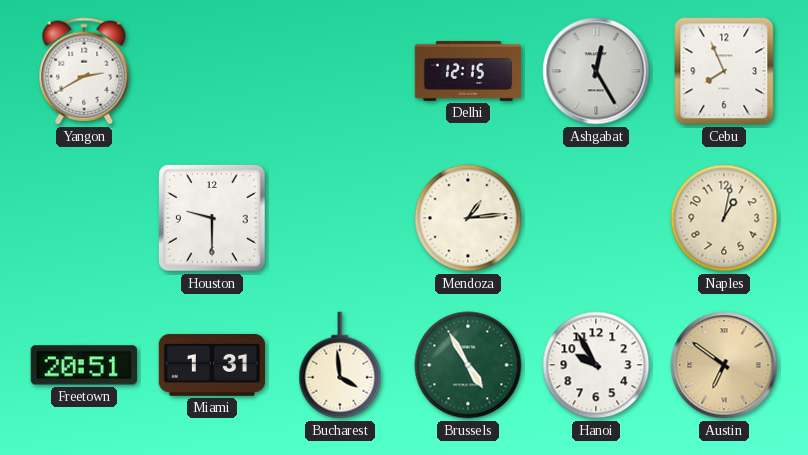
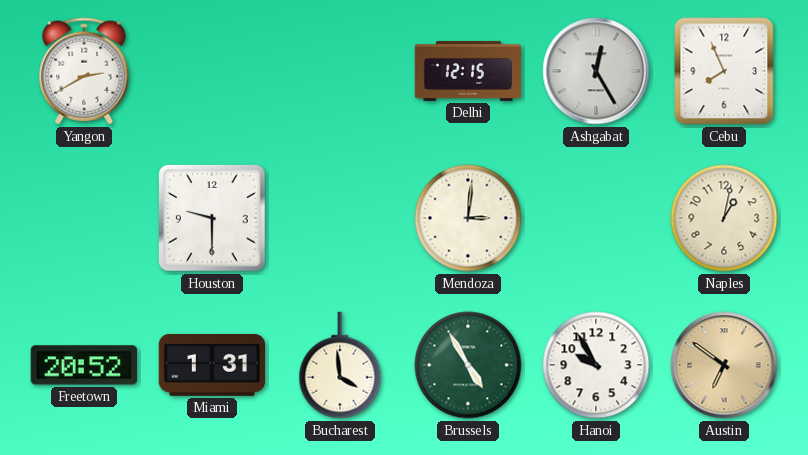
Mendoza: 1:14 -> 3:01 (468, 218)
Freetown: 20:51 -> 20:52 (83, 365)
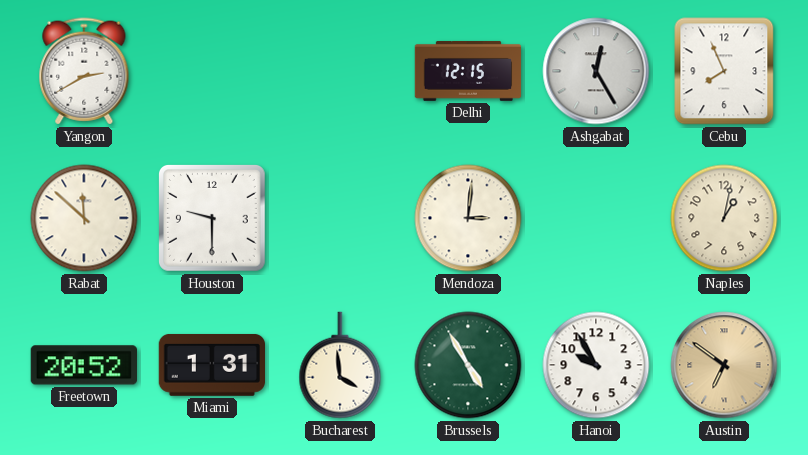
Rabat: none -> 11:52 (84, 218)
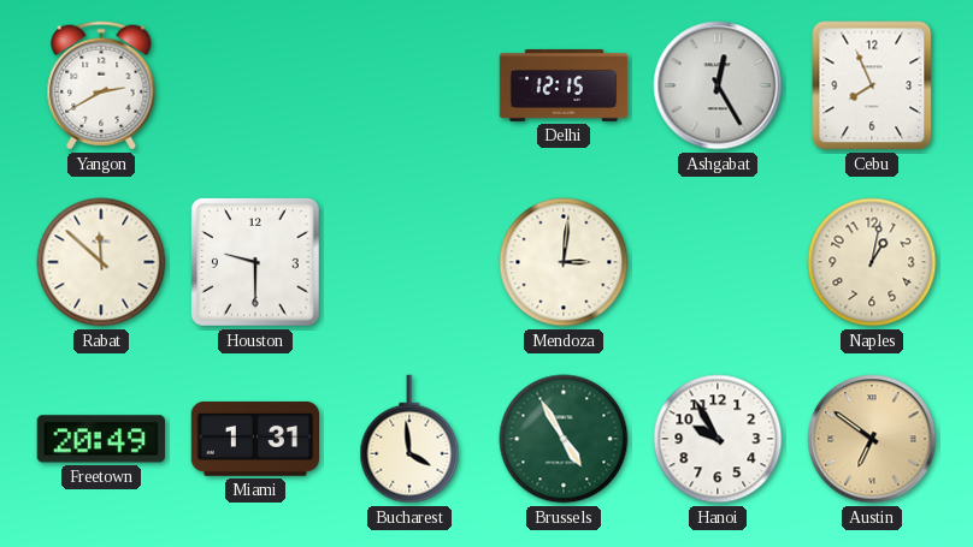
Freetown: 20:52 -> 20:49 (100, 439)
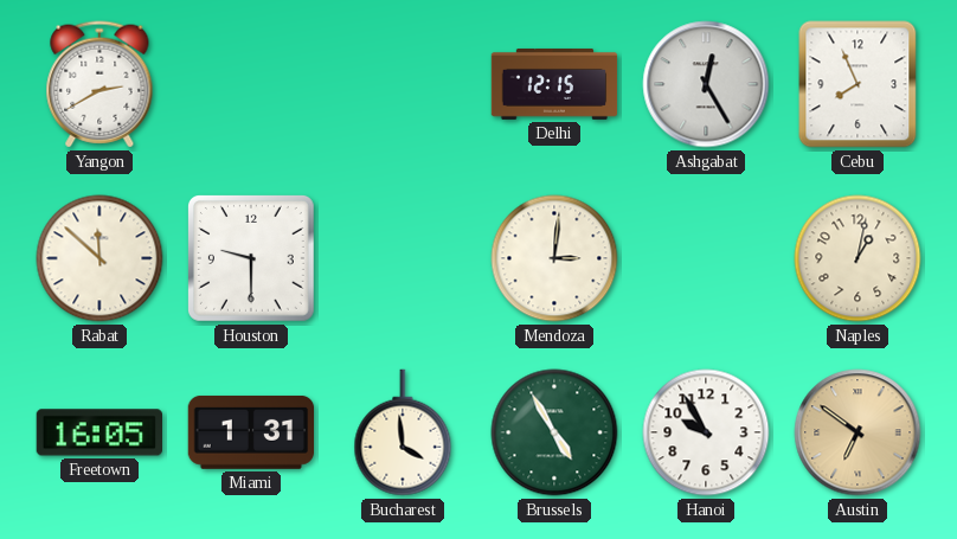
Freetown: 20:49 -> 16:05 (98, 432)
